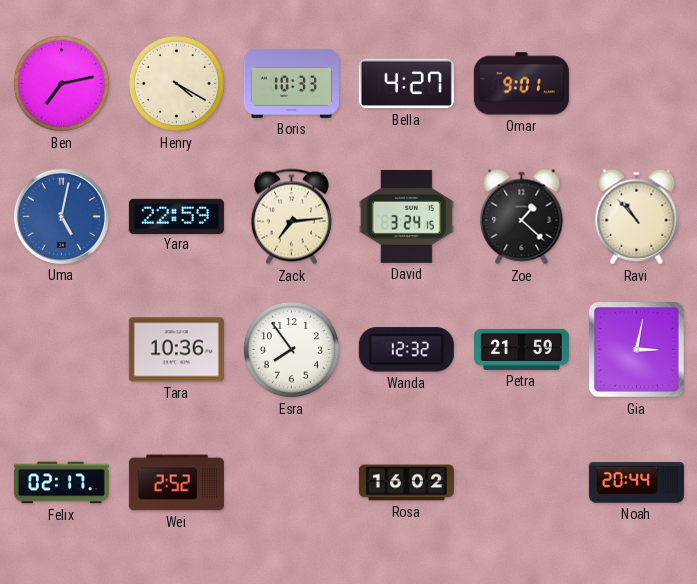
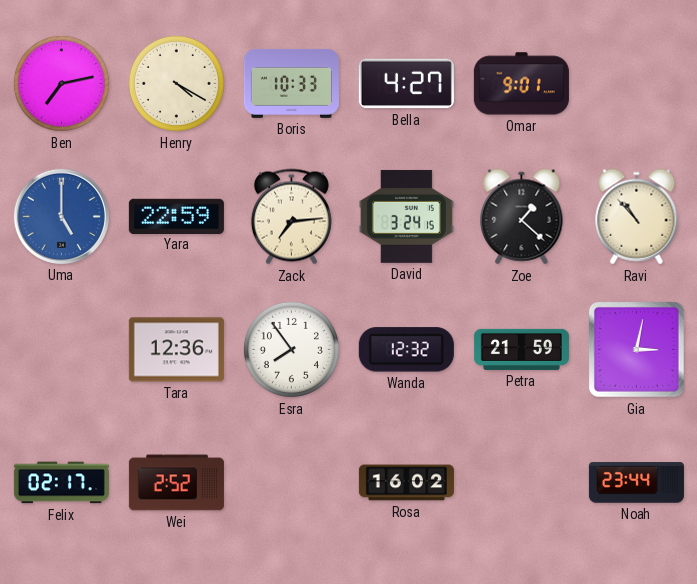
Uma: 5:02 -> 5:00 (61, 216)
Tara: 10:36 -> 12:36 (176, 350)
Noah: 20:44 -> 23:44 (636, 483)
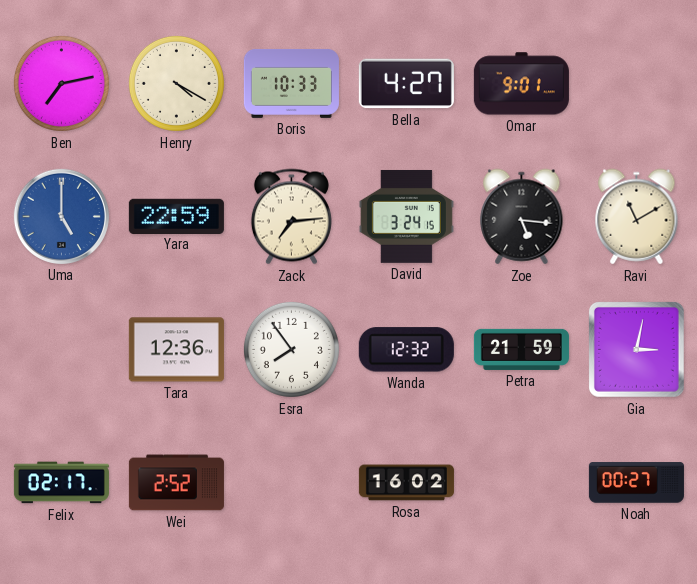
Zoe: 1:22 -> 5:16 (522, 217)
Ravi: 10:53 -> 11:10 (637, 217)
Noah: 23:44 -> 00:27 (636, 483)
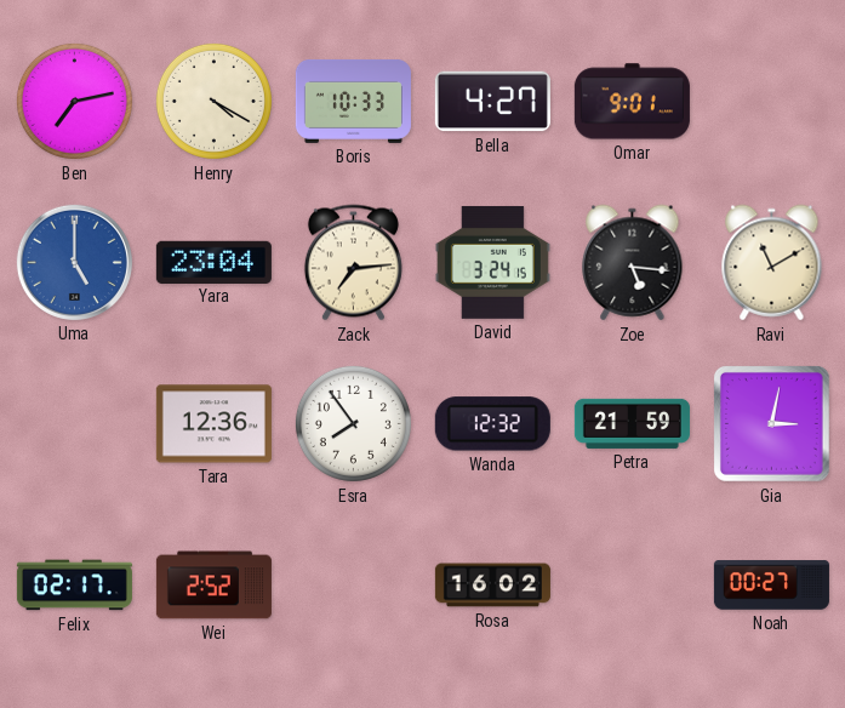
Yara: 22:59 -> 23:04 (213, 262)
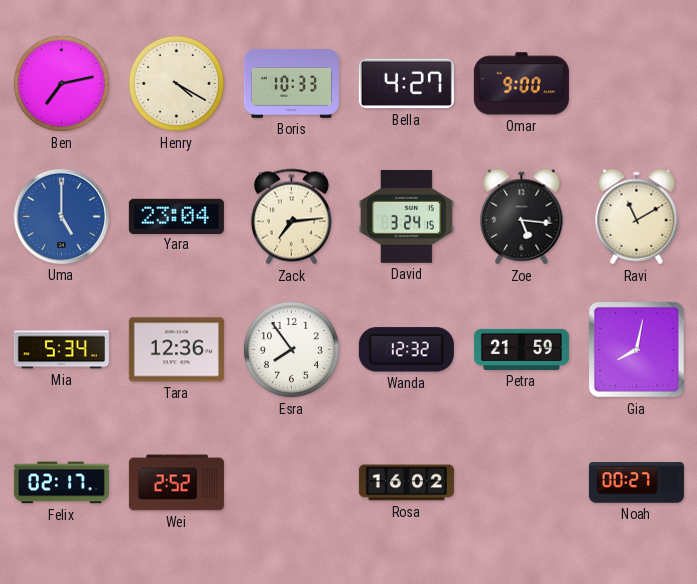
Omar: 9:01 -> 9:00 (521, 84)
Mia: none -> 5:34 (61, 350)
Gia: 3:02 -> 8:02 (636, 349)
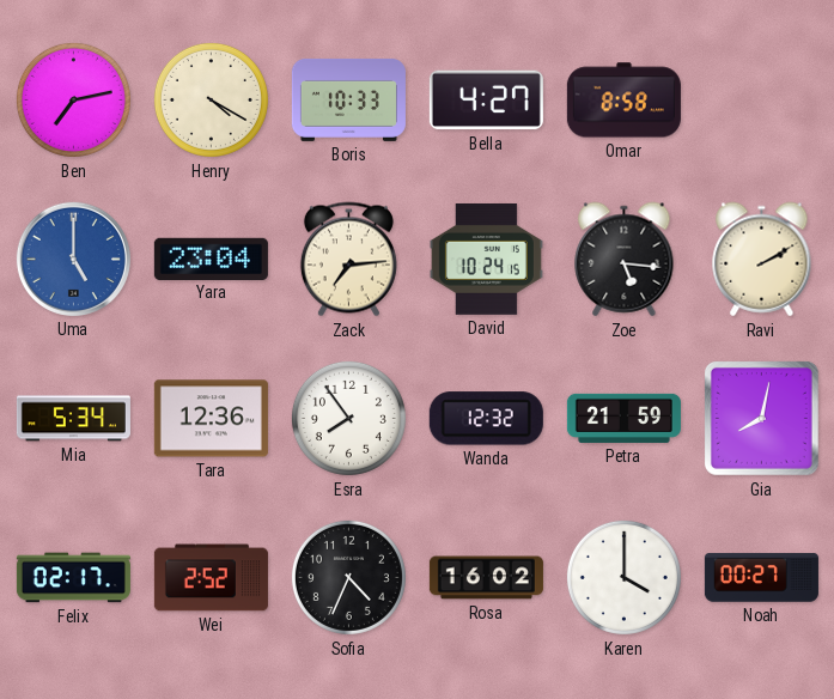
Omar: 9:00 -> 8:58 (623, 101)
David: 3:24 -> 10:24 (486, 259)
Ravi: 11:10 -> 2:10 (762, 260)
Sofia: none -> 4:34 (348, 577)
Karen: none -> 4:00 (623, 577)
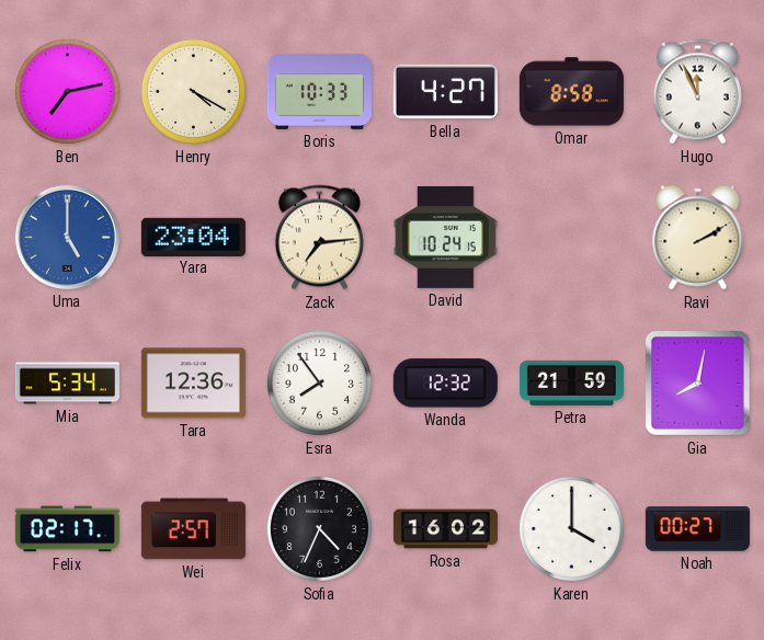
Hugo: none -> 11:56 (697, 92)
Zoe: 5:16 -> none (625, 260)
Wei: 2:52 -> 2:57 (193, 529)
